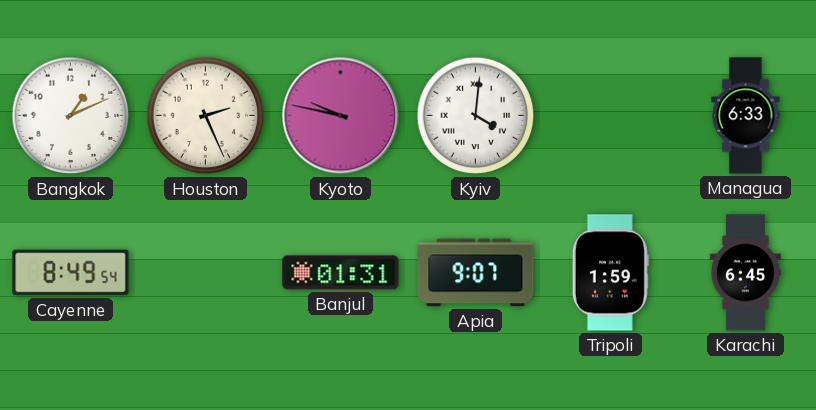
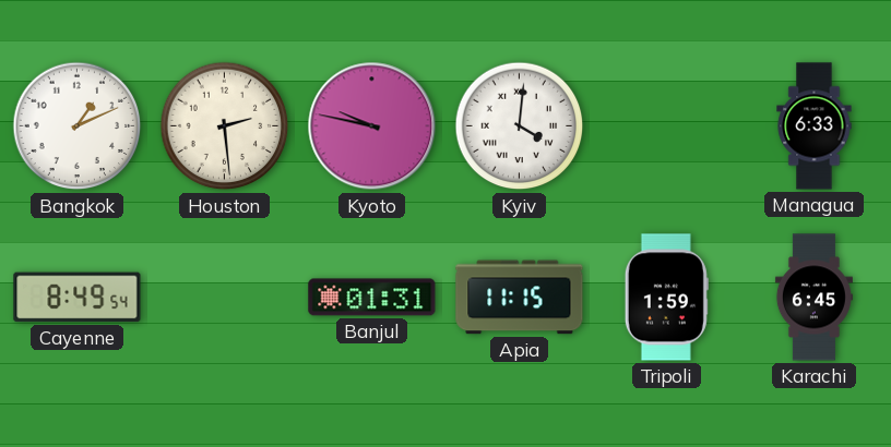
Houston: 2:26 -> 2:29 (225, 126)
Apia: 9:07 -> 11:15 (520, 298)
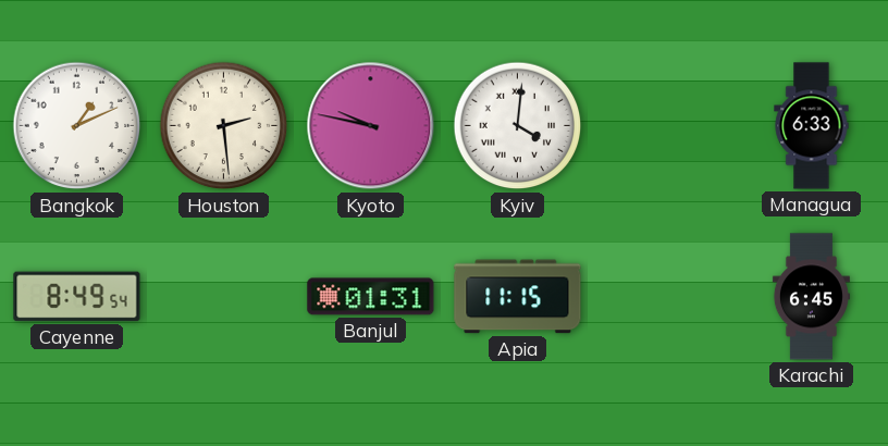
Tripoli: 1:59 -> none (666, 298)
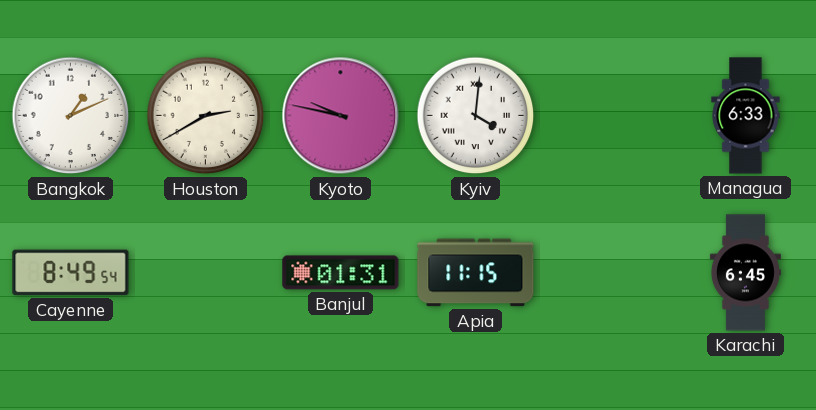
Houston: 2:29 -> 2:40 (206, 116)
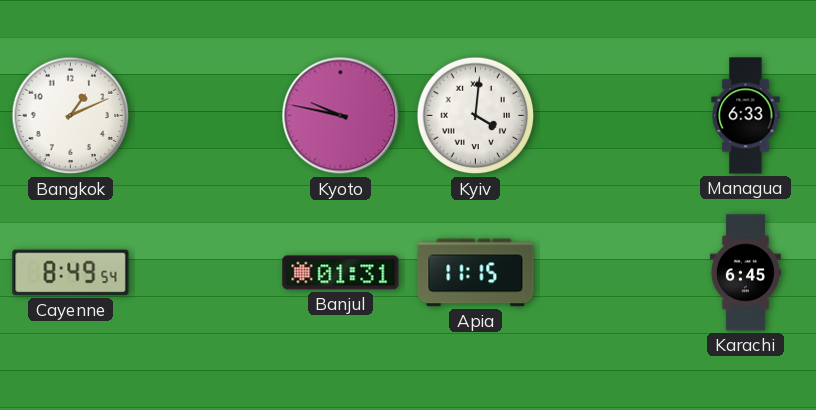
Houston: 2:40 -> none (206, 116)
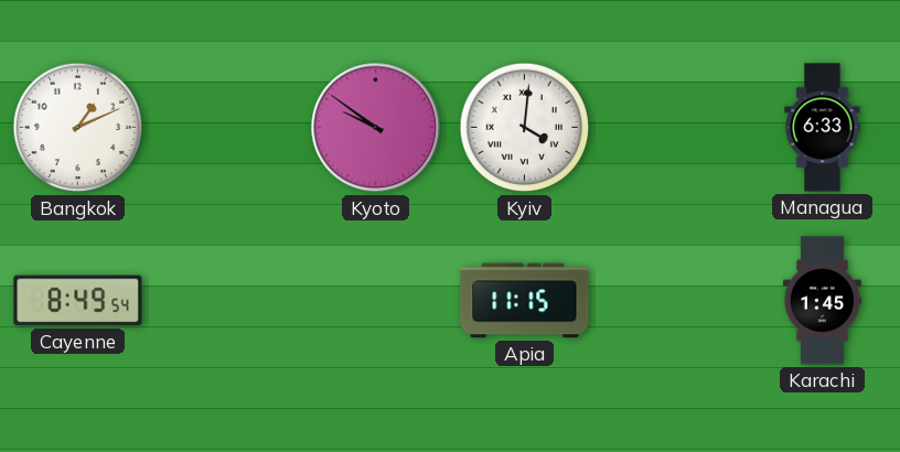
Kyoto: 9:47 -> 9:51 (376, 128)
Banjul: 01:31 -> none (341, 273)
Karachi: 6:45 -> 1:45 (822, 301)
